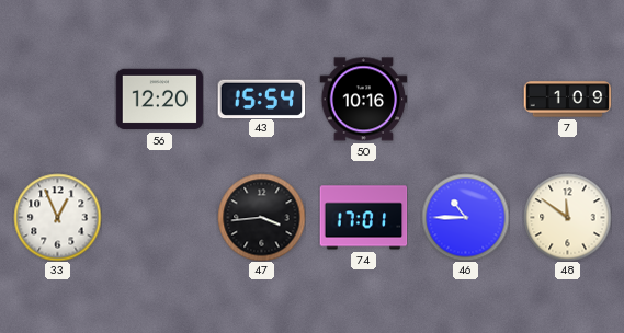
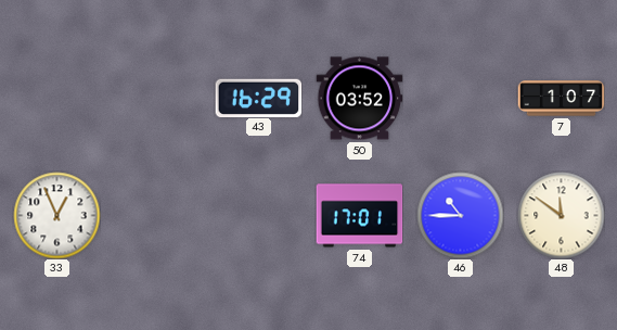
56: 12:20 -> none (159, 100)
43: 15:54 -> 16:29 (258, 98)
50: 10:16 -> 03:52 (359, 99)
7: 1:09 -> 1:07 (561, 99)
47: 3:44 -> none (261, 217)
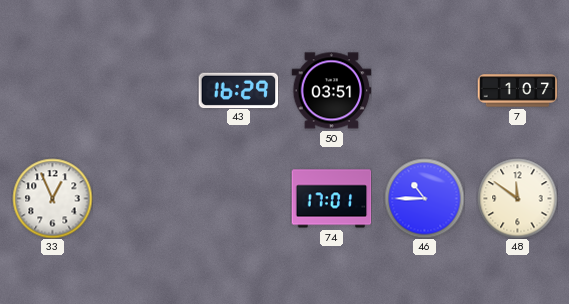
50: 03:52 -> 03:51 (331, 91)
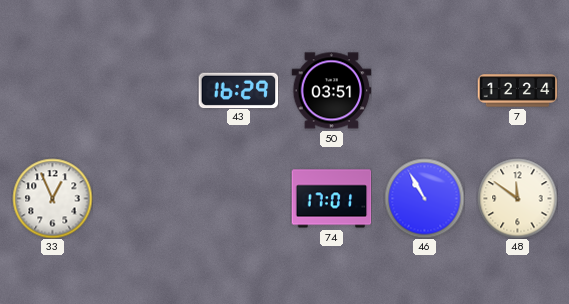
7: 1:07 -> 12:24 (517, 91)
46: 10:45 -> 10:55 (424, 198)
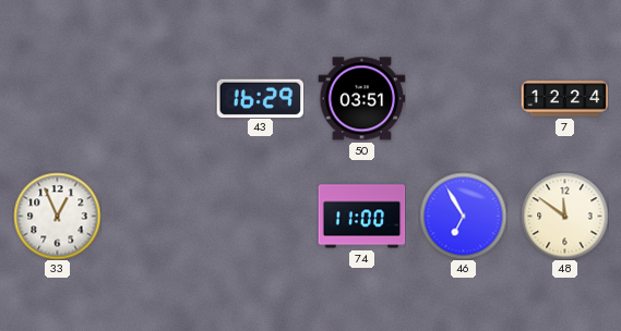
74: 17:01 -> 11:00 (361, 217)
46: 10:55 -> 6:55 (463, 216)
